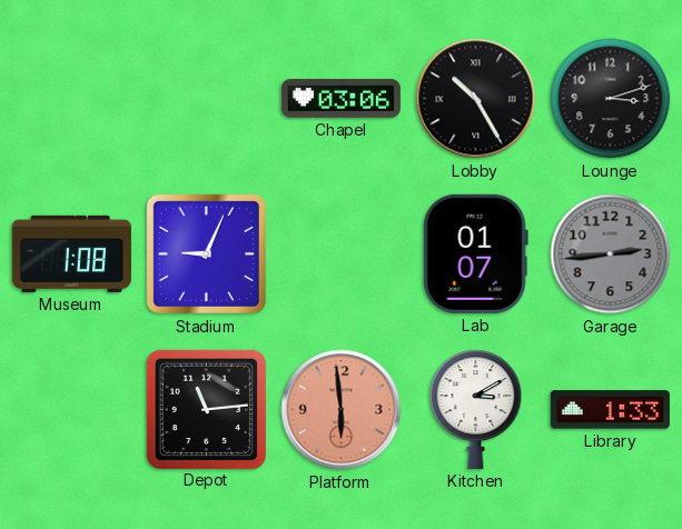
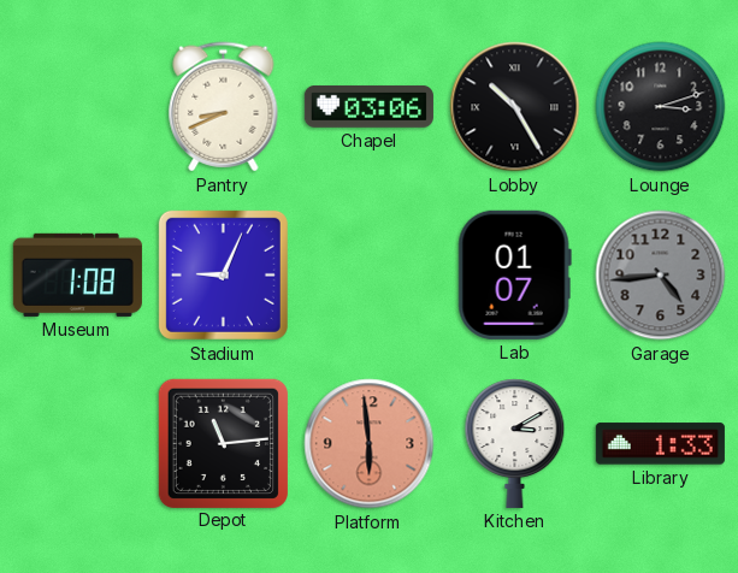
Pantry: none -> 8:41 (224, 107)
Garage: 2:44 -> 4:44 (661, 276)
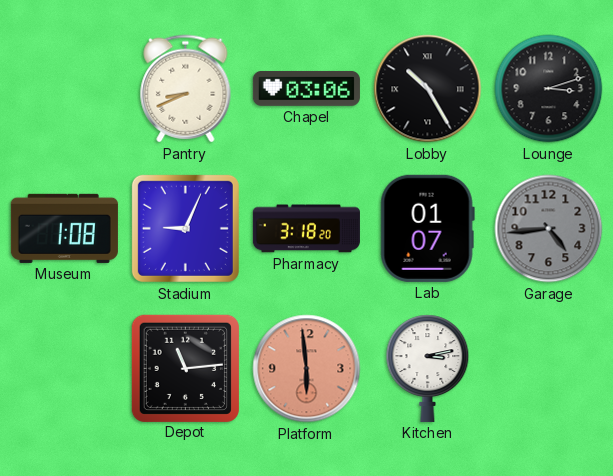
Pharmacy: none -> 3:18 (306, 229)
Kitchen: 3:10 -> 3:13 (428, 368)
Library: 1:33 -> none (660, 444)
